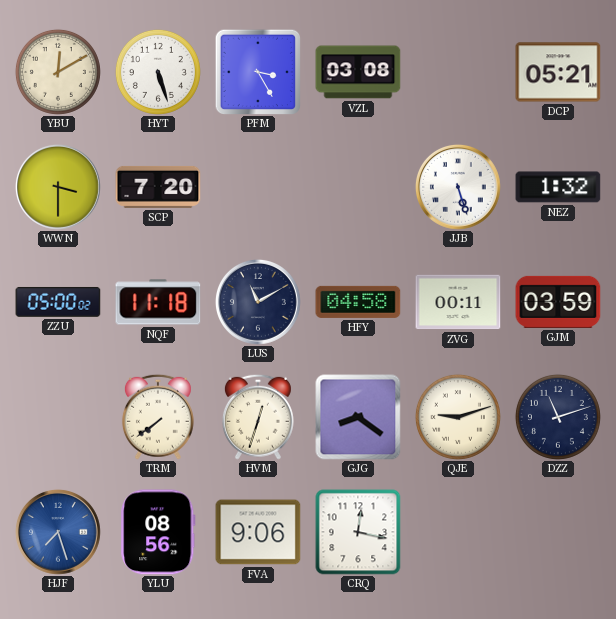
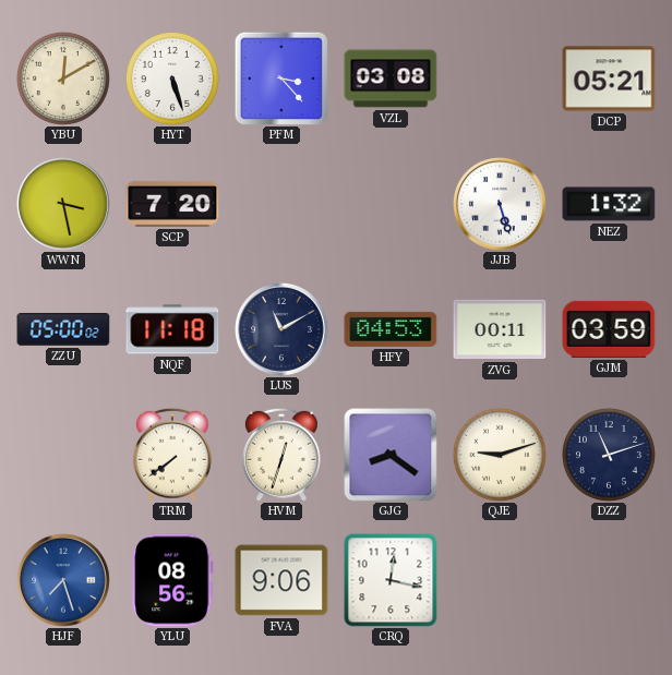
PFM: 3:25 -> 3:23 (281, 79)
WWN: 3:30 -> 3:28 (63, 204)
HFY: 04:58 -> 04:53 (391, 329)
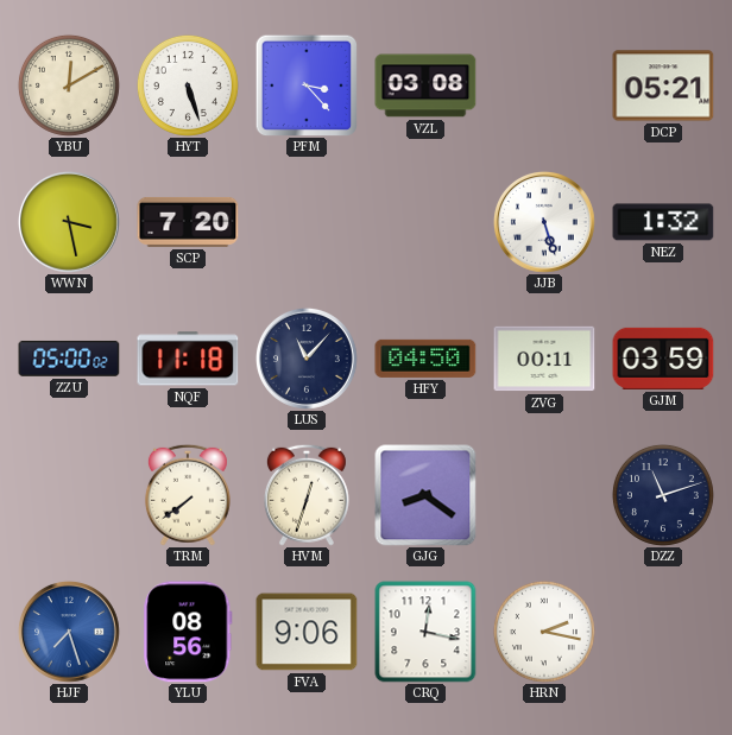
LUS: 11:10 -> 11:07 (307, 359)
HFY: 04:53 -> 04:50 (425, 359)
QJE: 9:12 -> none (500, 455)
HRN: none -> 2:17 (544, 632)
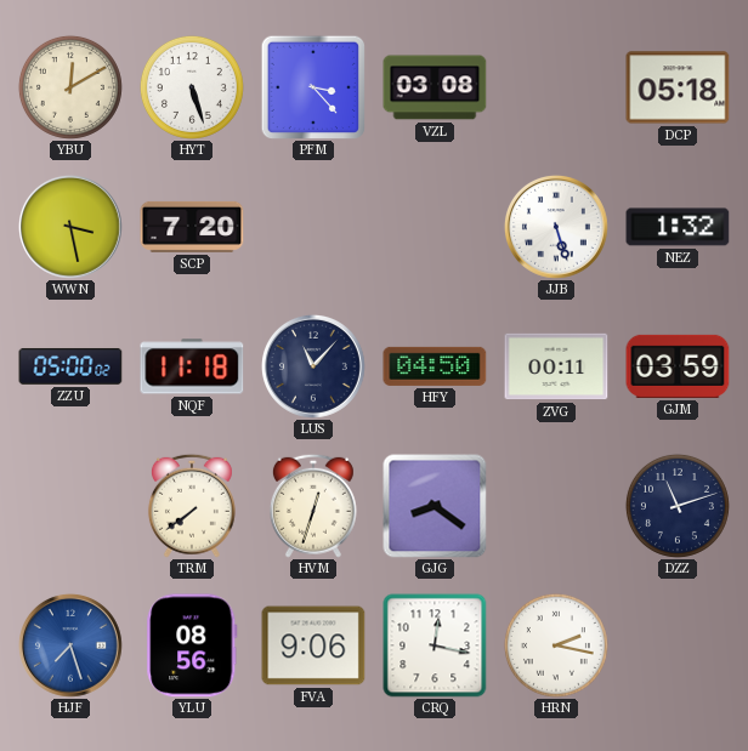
DCP: 05:21 -> 05:18 (678, 87)
